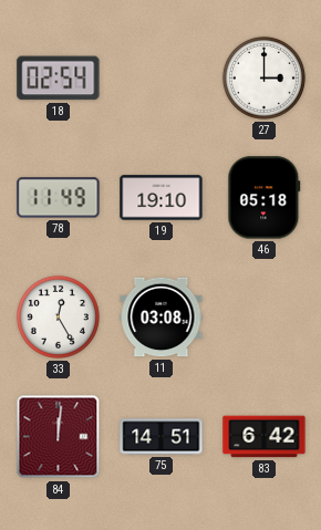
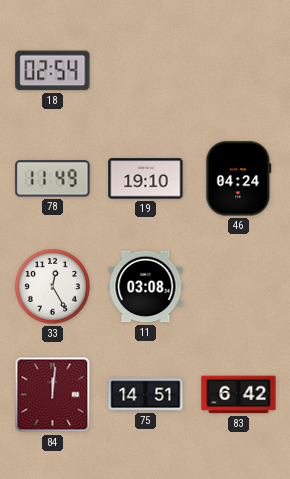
27: 3:00 -> none (263, 77)
46: 05:18 -> 04:24 (239, 179)
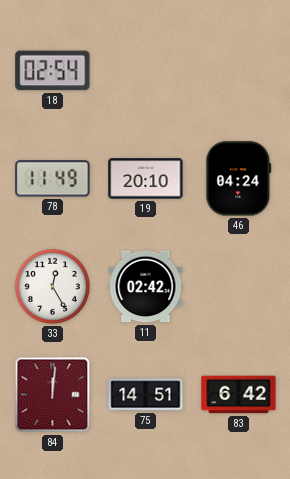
19: 19:10 -> 20:10 (146, 179)
11: 03:08 -> 02:42 (146, 287)
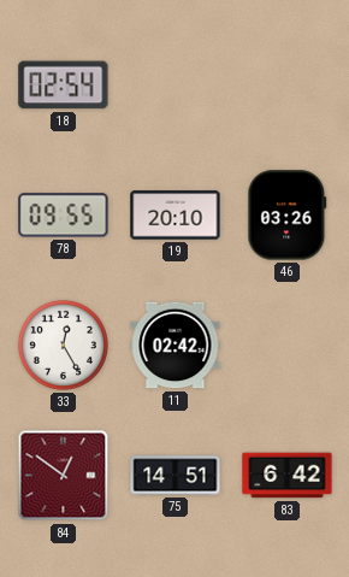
78: 11:49 -> 09:55 (64, 216)
46: 04:24 -> 03:26 (288, 216)
84: 12:01 -> 12:51 (64, 476)
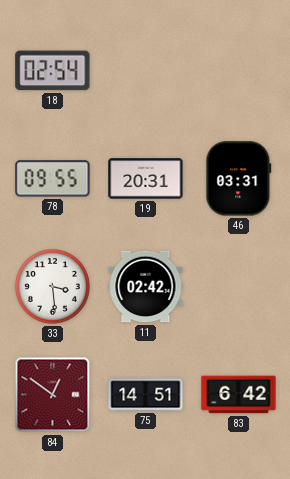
19: 20:10 -> 20:31 (146, 179)
46: 03:26 -> 03:31 (239, 179)
33: 12:25 -> 3:29 (52, 286)
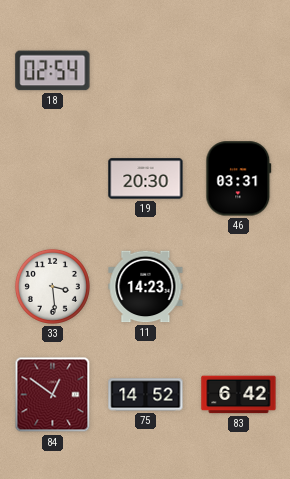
78: 09:55 -> none (53, 179)
19: 20:31 -> 20:30 (146, 179)
11: 02:42 -> 14:23 (146, 287)
75: 14:51 -> 14:52 (146, 395)
